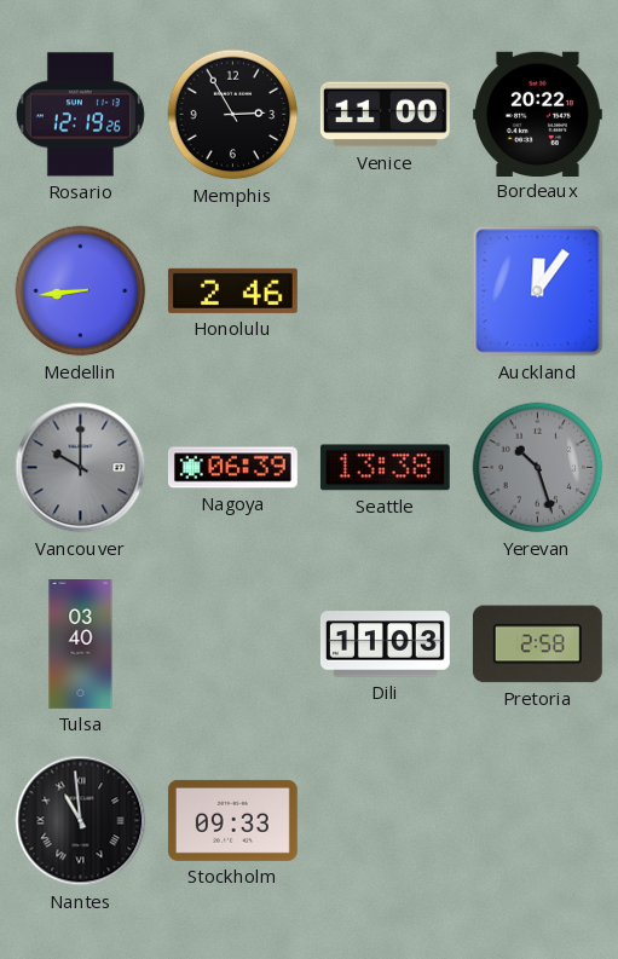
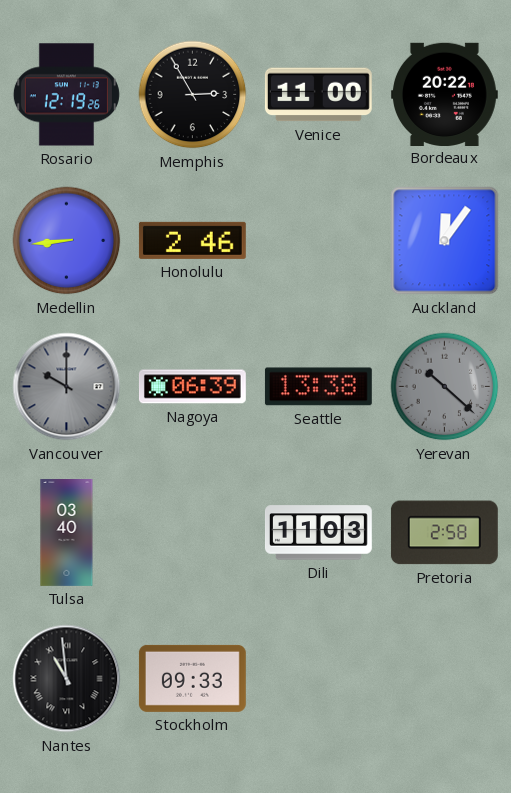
Yerevan: 10:27 -> 10:22 (445, 387)
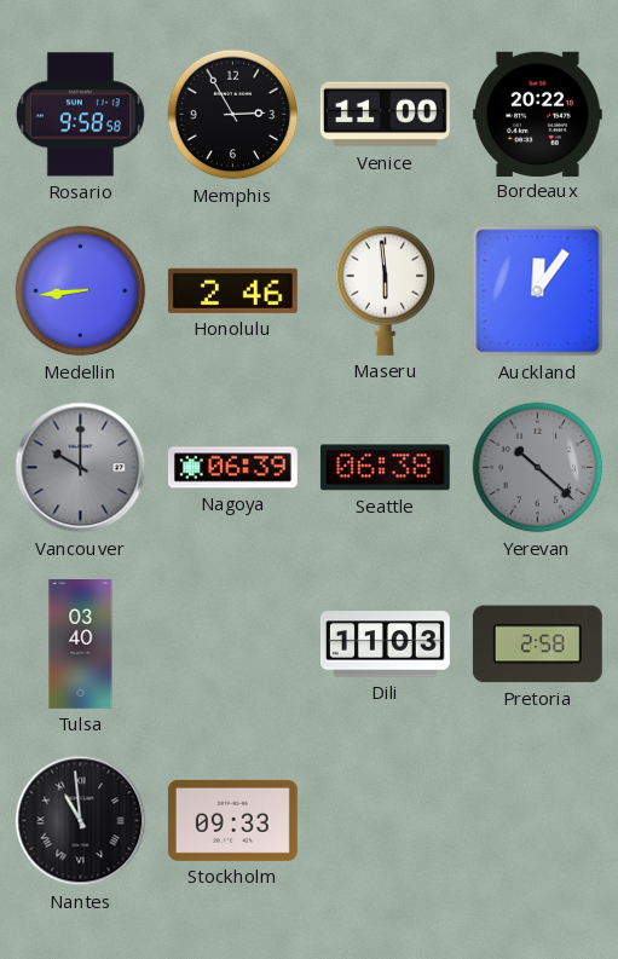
Rosario: 12:19 -> 9:58 (80, 115)
Maseru: none -> 5:59 (386, 290)
Seattle: 13:38 -> 06:38 (385, 468)
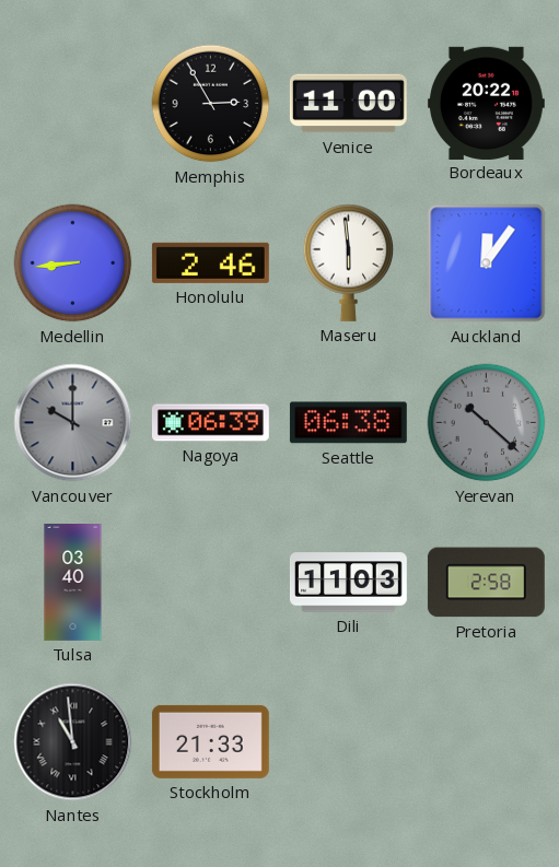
Rosario: 9:58 -> none (80, 115)
Stockholm: 09:33 -> 21:33 (210, 741)
